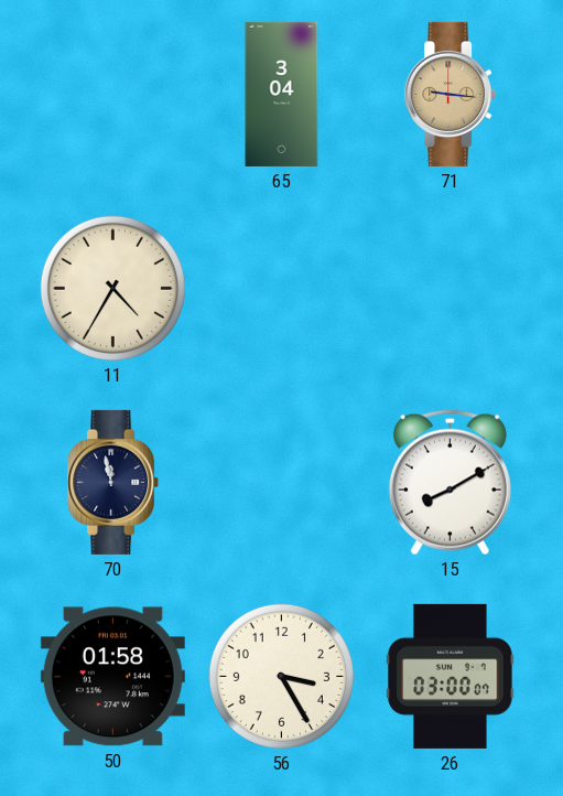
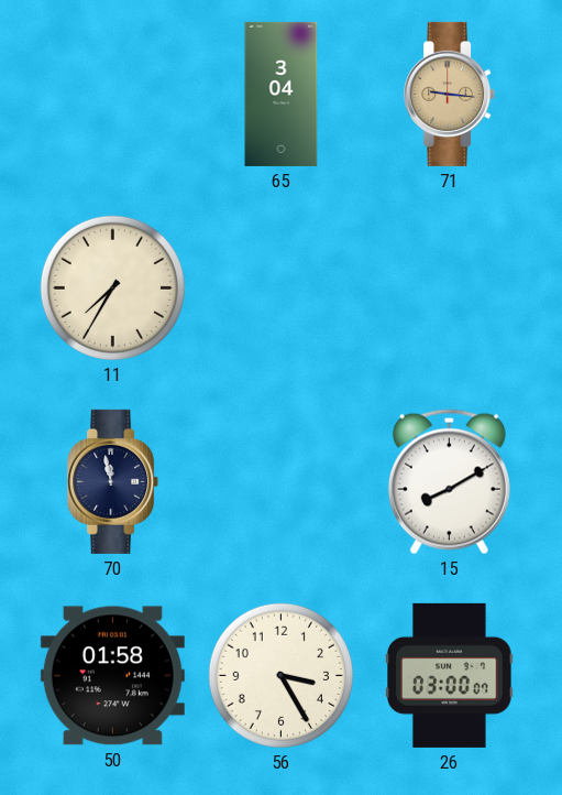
11: 4:35 -> 7:35 (112, 287)
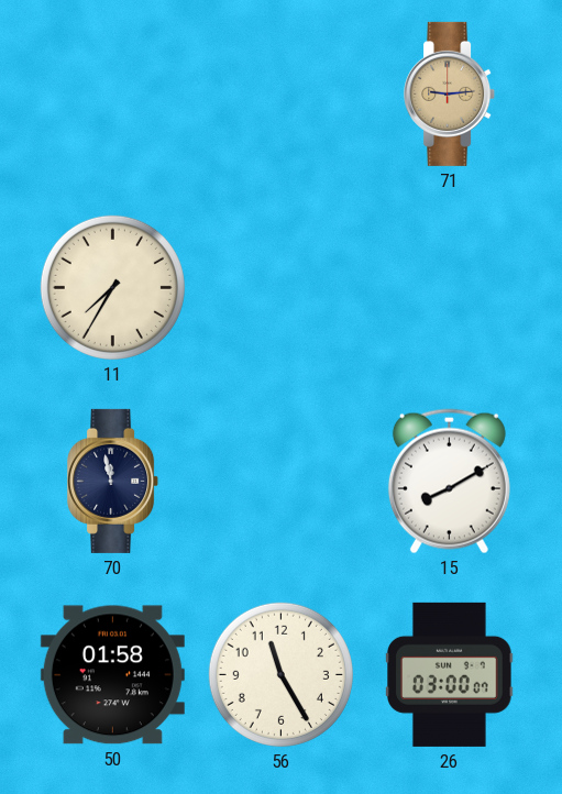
65: 3:04 -> none (282, 94)
71: 9:16 -> 9:14 (450, 93)
56: 3:25 -> 11:25 (280, 674)
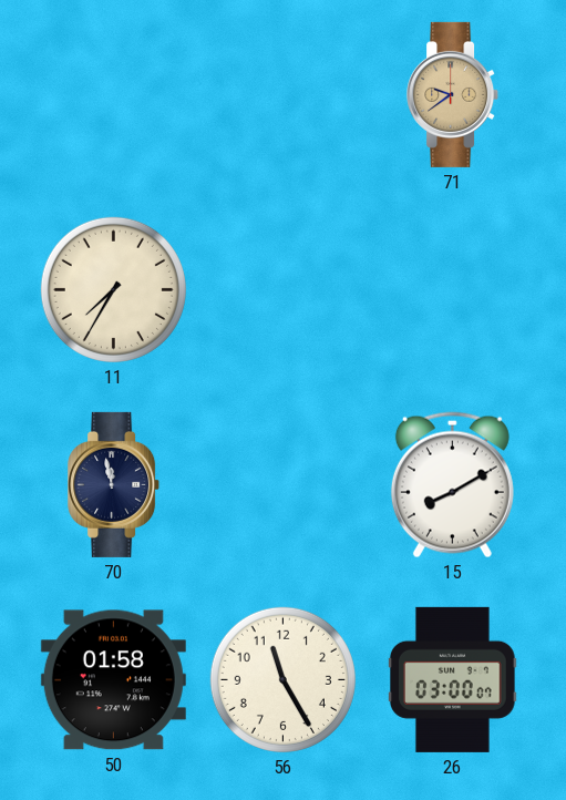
71: 9:14 -> 9:39 (453, 94)
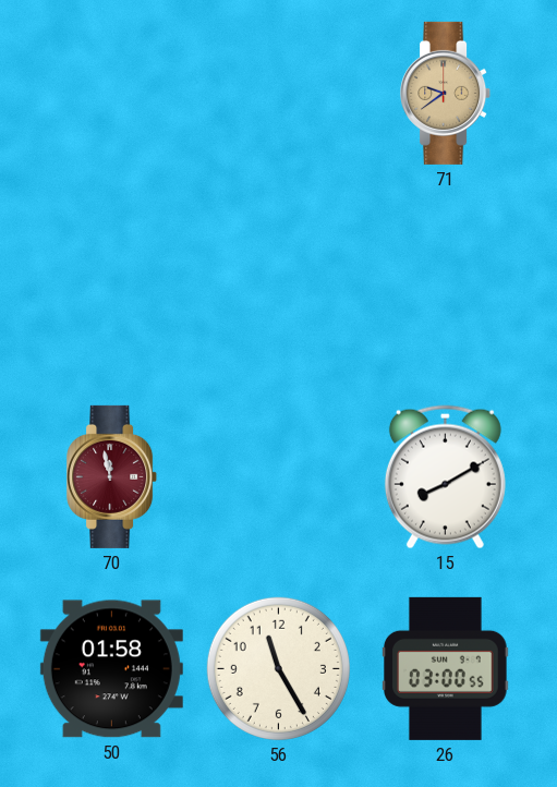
11: 7:35 -> none (113, 289)
70 dial: navy -> burgundy (112, 476)
26: 03:00:07 -> 03:00:55 (446, 668)
